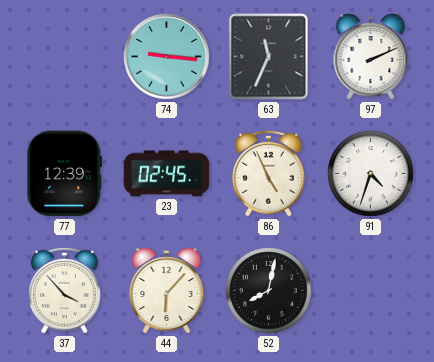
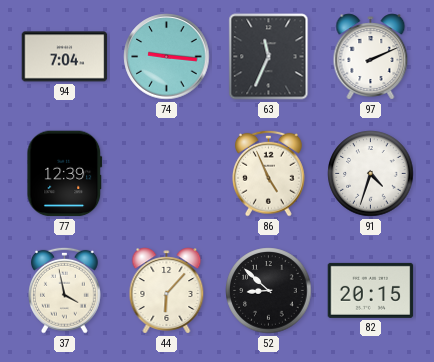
94: none -> 7:04 (65, 57)
23: 02:45 -> none (167, 174)
37: 3:53 -> 3:58 (65, 290)
52: 8:02 -> 8:52 (269, 291)
82: none -> 20:15 (371, 290)
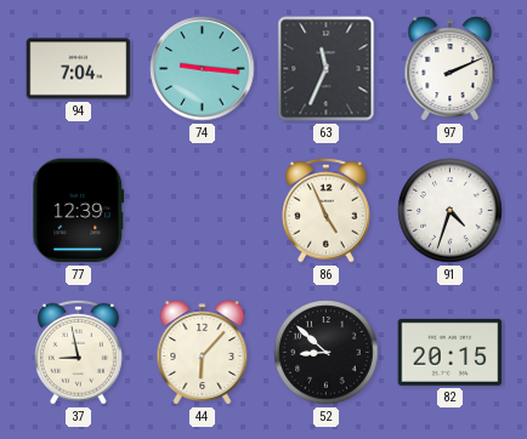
37: 3:58 -> 8:58 (79, 352)
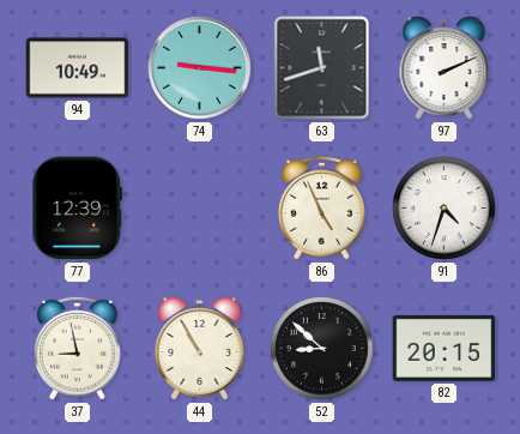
94: 7:04 -> 10:49 (78, 68)
63: 11:34 -> 11:42 (322, 68)
44: 6:07 -> 10:55 (200, 349)
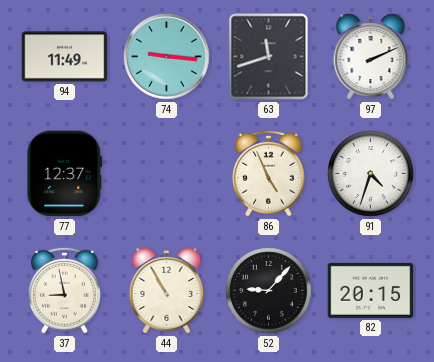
94: 10:49 -> 11:49 (65, 57)
77: 12:39 -> 12:37 (65, 174)
52: 8:52 -> 9:07 (269, 291)
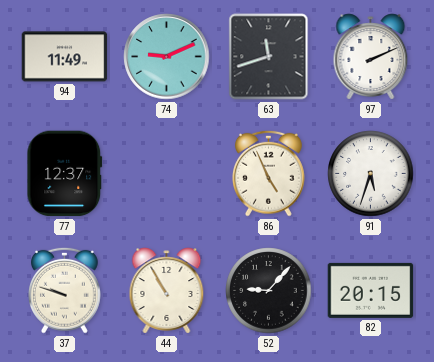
74: 9:16 -> 9:11 (167, 57)
91: 4:33 -> 5:33 (371, 174)
37: 8:58 -> 9:48 (65, 290)
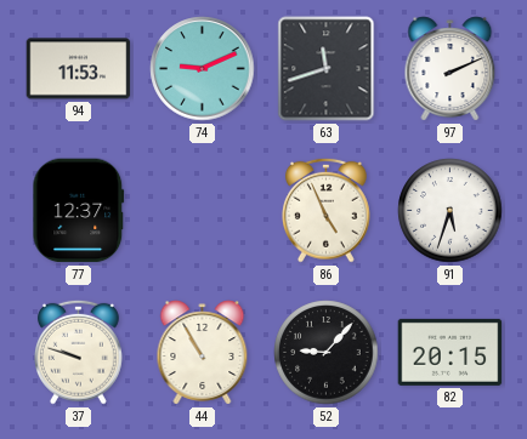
94: 11:49 -> 11:53 (79, 69)
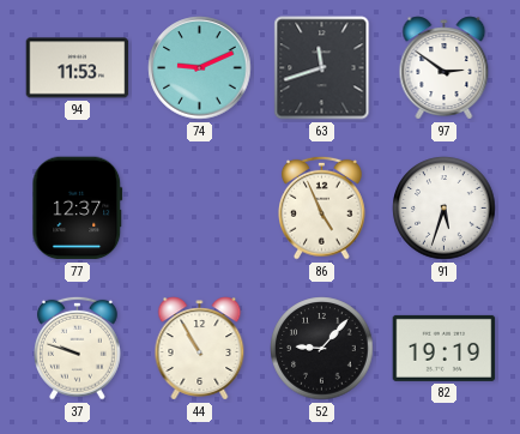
97: 2:11 -> 2:51 (445, 68)
82: 20:15 -> 19:19 (445, 348)
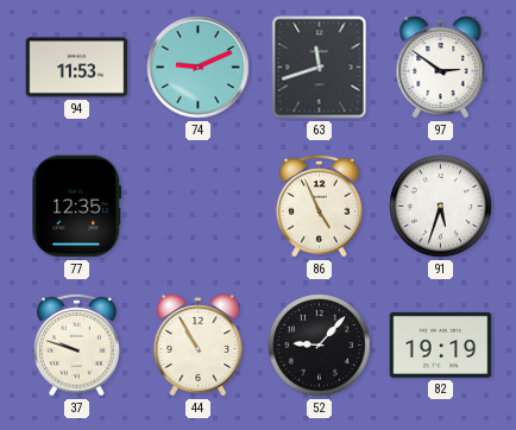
77: 12:37 -> 12:35 (77, 207)
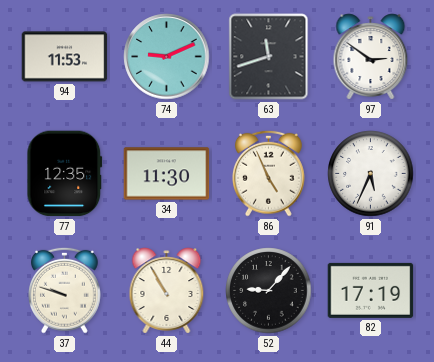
34: none -> 11:30 (167, 174)
91: 5:33 -> 5:34 (371, 174)
82: 19:19 -> 17:19 (371, 290)
